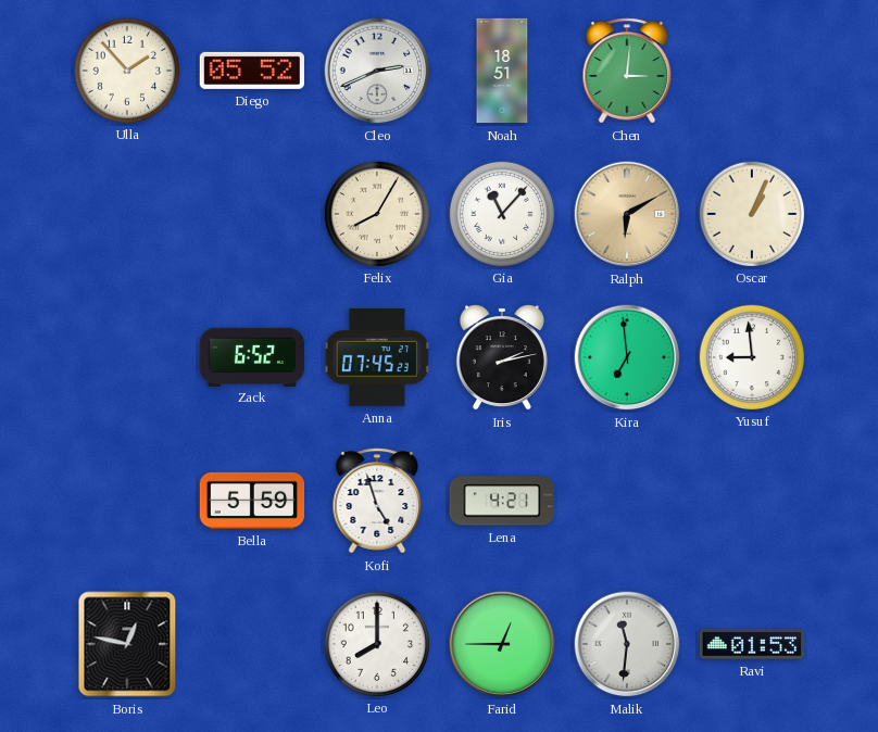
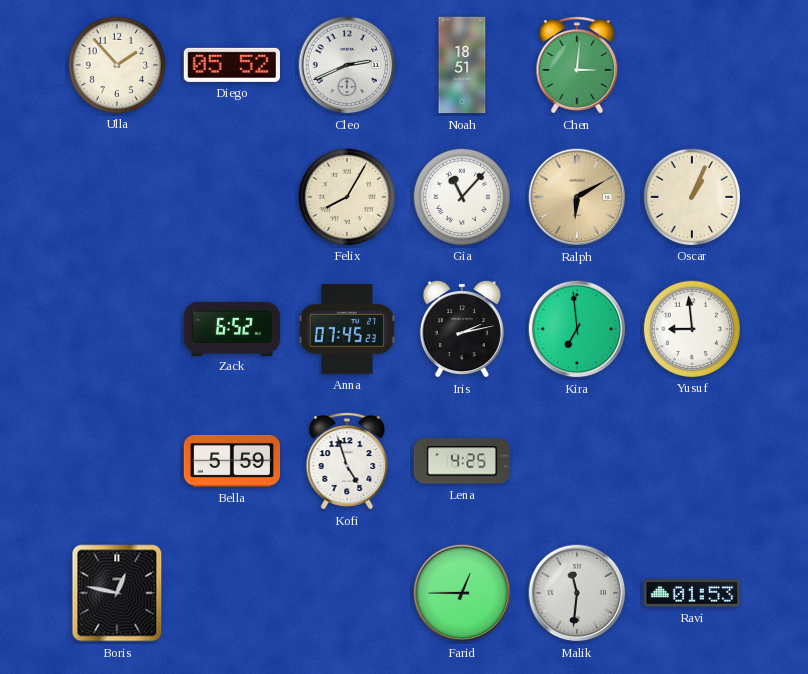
Lena: 4:21 -> 4:25 (461, 461)
Leo: 8:00 -> none (376, 643)
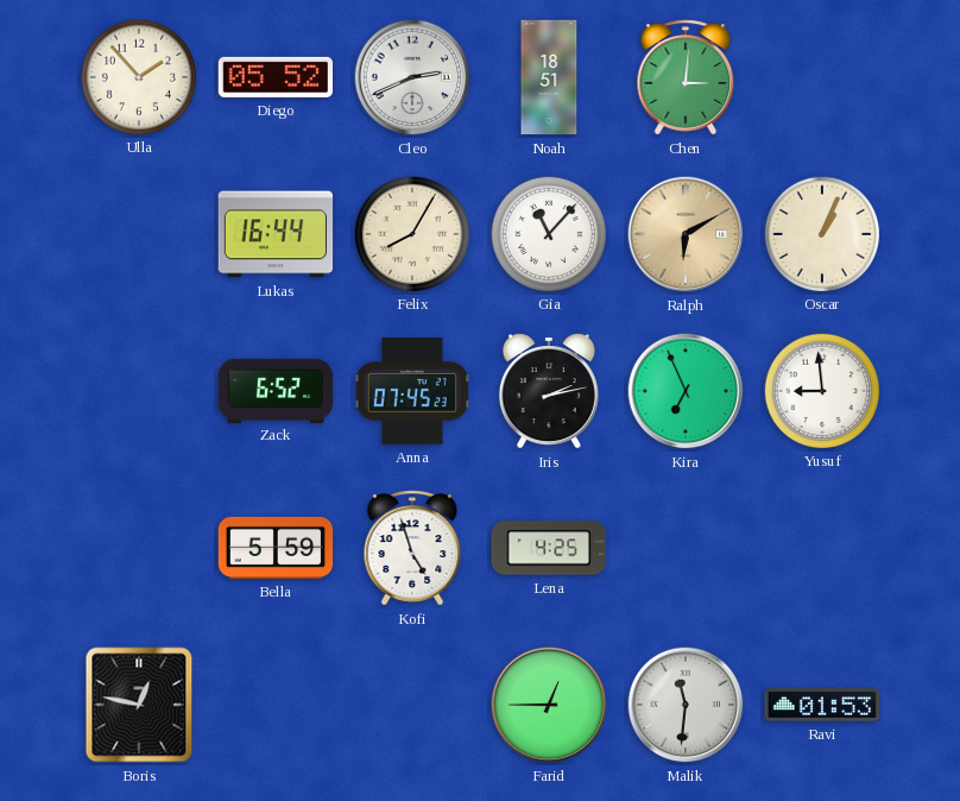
Lukas: none -> 16:44 (274, 234)
Kira: 6:59 -> 6:56 (686, 391)
